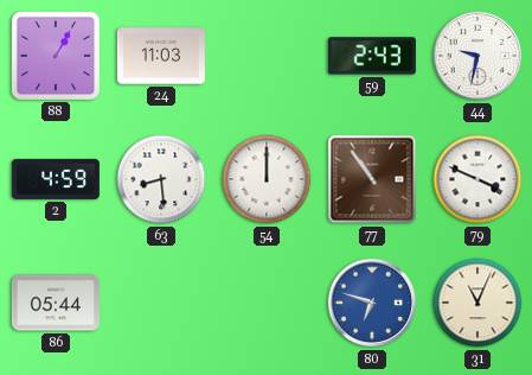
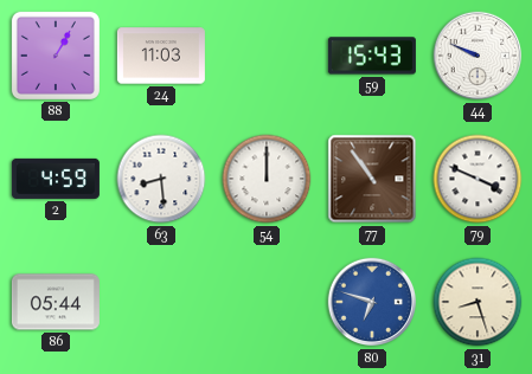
59: 2:43 -> 15:43 (372, 56)
44: 9:32 -> 9:49 (477, 56)
31: 11:04 -> 8:27 (477, 302)
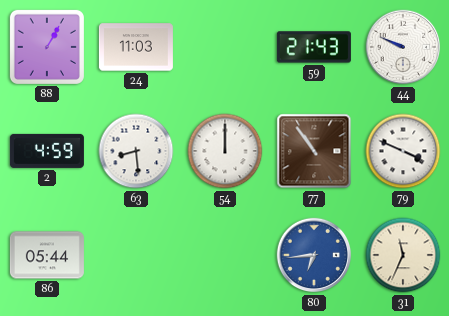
59: 15:43 -> 21:43 (314, 47)
80: 6:48 -> 6:44 (314, 255)
31: 8:27 -> 11:34 (403, 255)
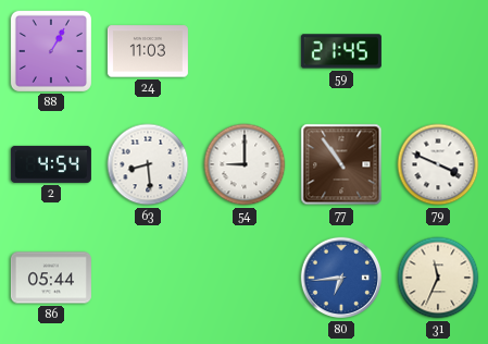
59: 21:43 -> 21:45 (341, 51)
44: 9:49 -> none (403, 47)
2: 4:59 -> 4:54 (51, 164)
54: 12:00 -> 9:00 (245, 164)
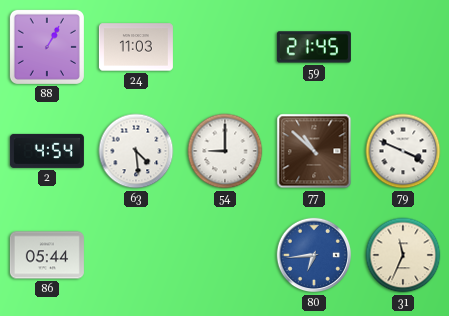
63: 8:29 -> 4:29 (136, 151)
77: 10:54 -> 10:52 (314, 151)
